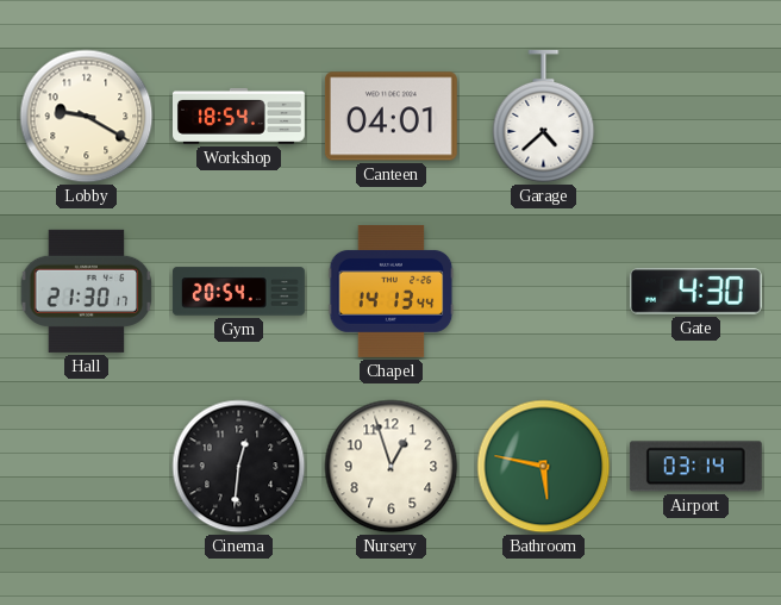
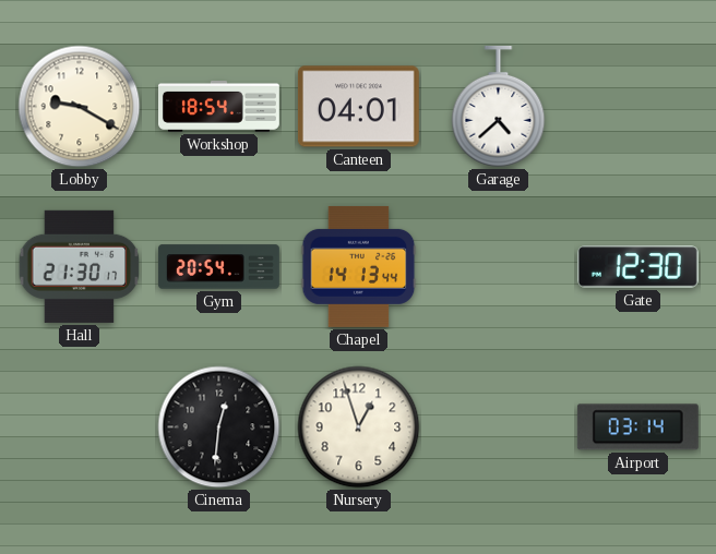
Gate: 4:30 -> 12:30 (637, 267)
Bathroom: 5:47 -> none (544, 467)
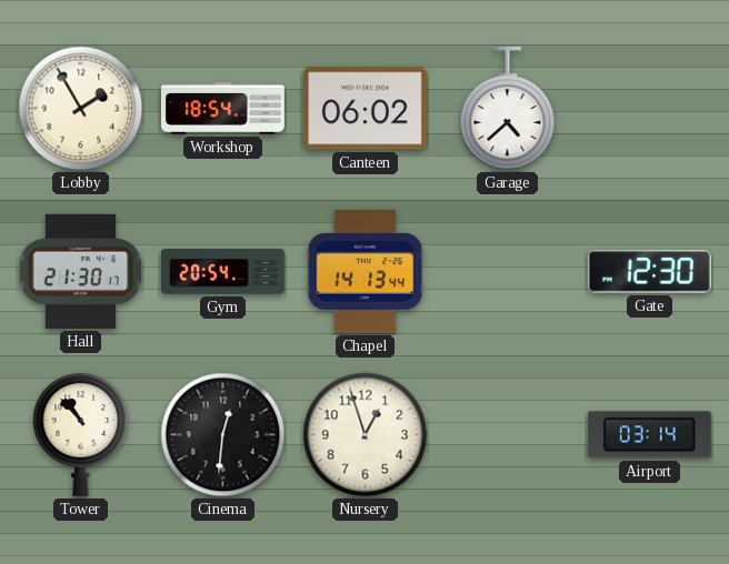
Lobby: 9:20 -> 1:55 (81, 109)
Canteen: 04:01 -> 06:02 (364, 109)
Tower: none -> 10:53 (81, 434)
